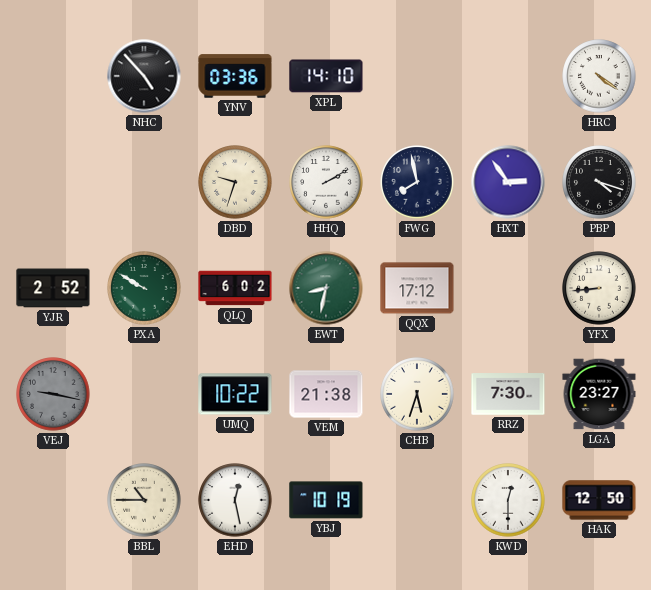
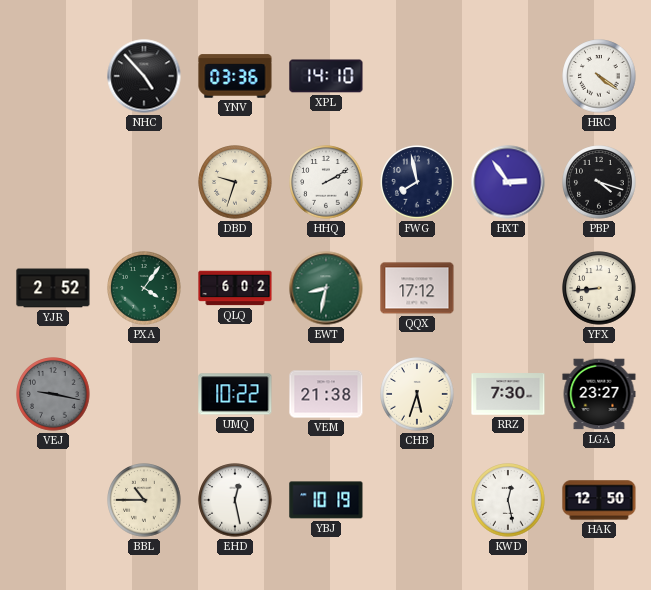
PXA: 9:50 -> 4:06 (144, 288)
KWD: 12:30 -> 12:28 (508, 500)
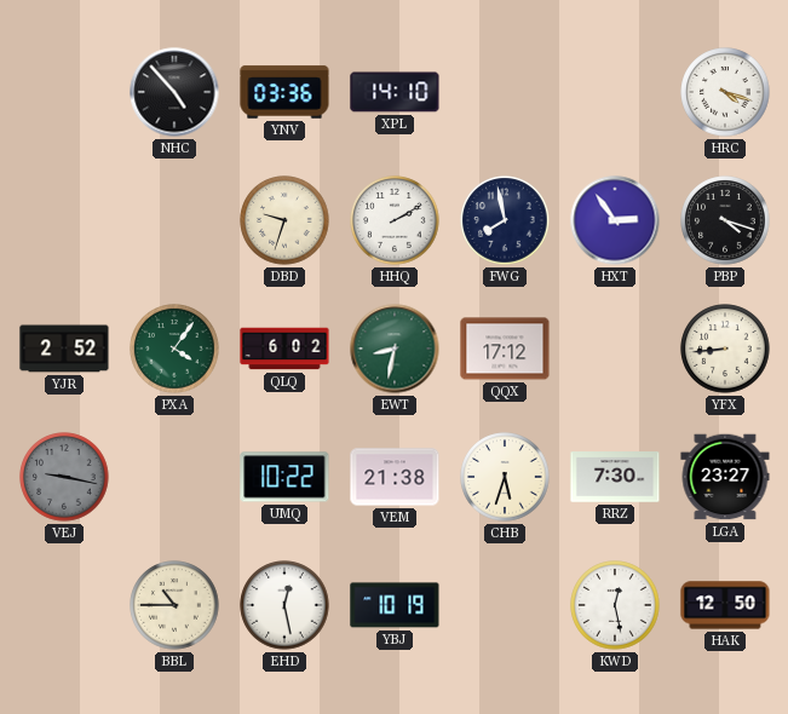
HRC: 4:21 -> 4:18 (725, 92)
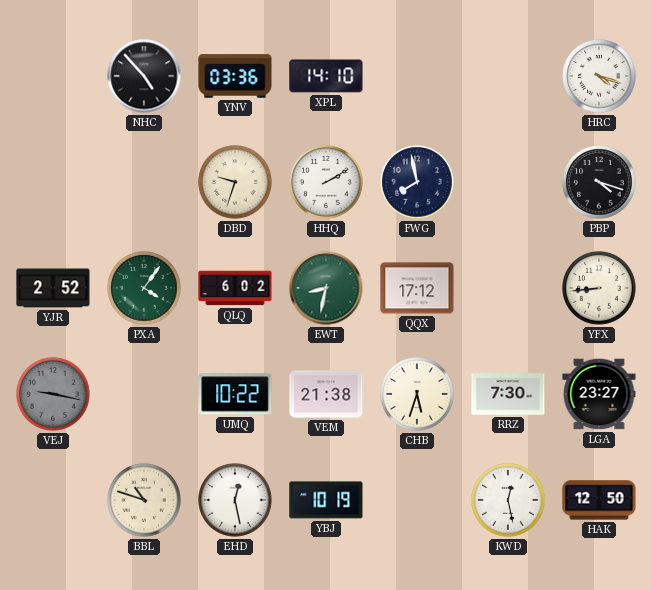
HXT: 2:54 -> none (615, 220)
BBL: 10:45 -> 10:48 (144, 500)
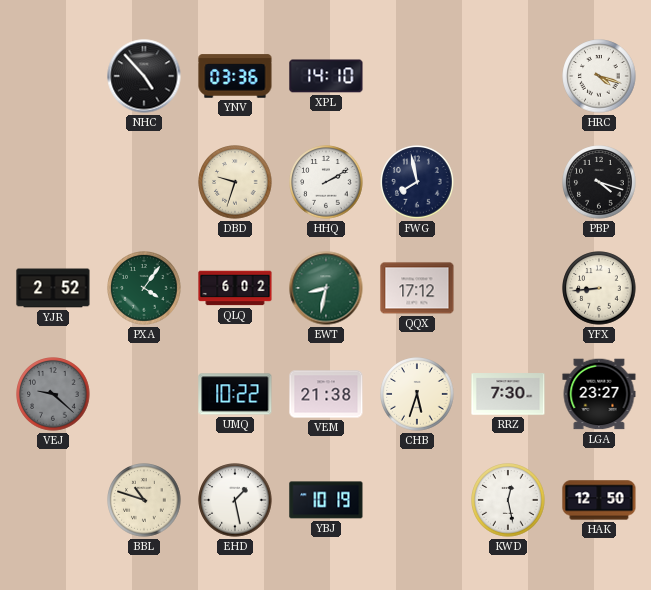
VEJ: 9:17 -> 9:22 (53, 394)
EHD: 12:28 -> 1:28 (235, 500)
